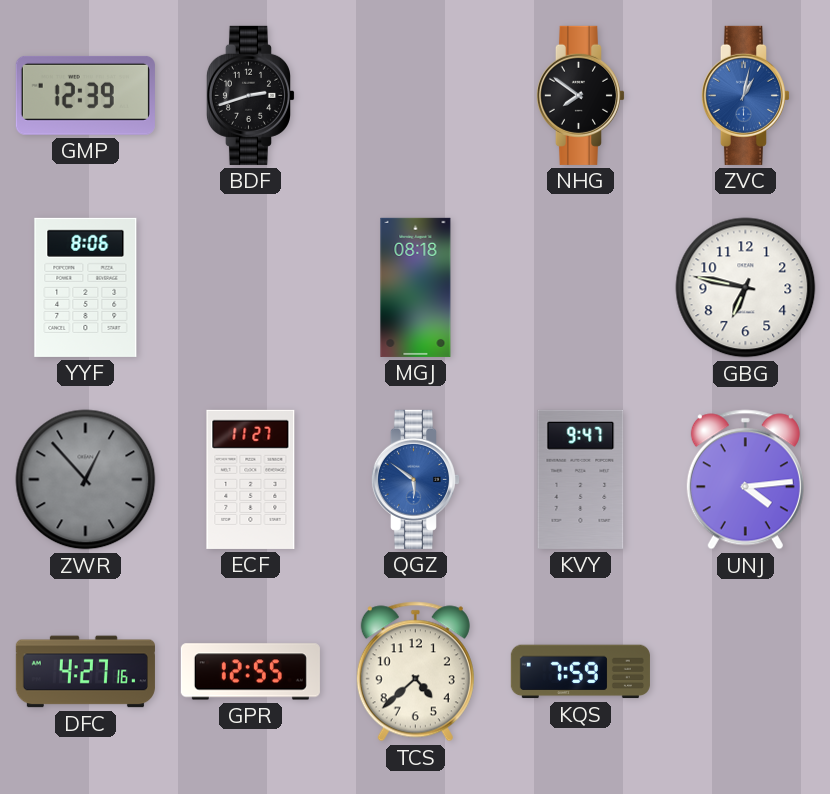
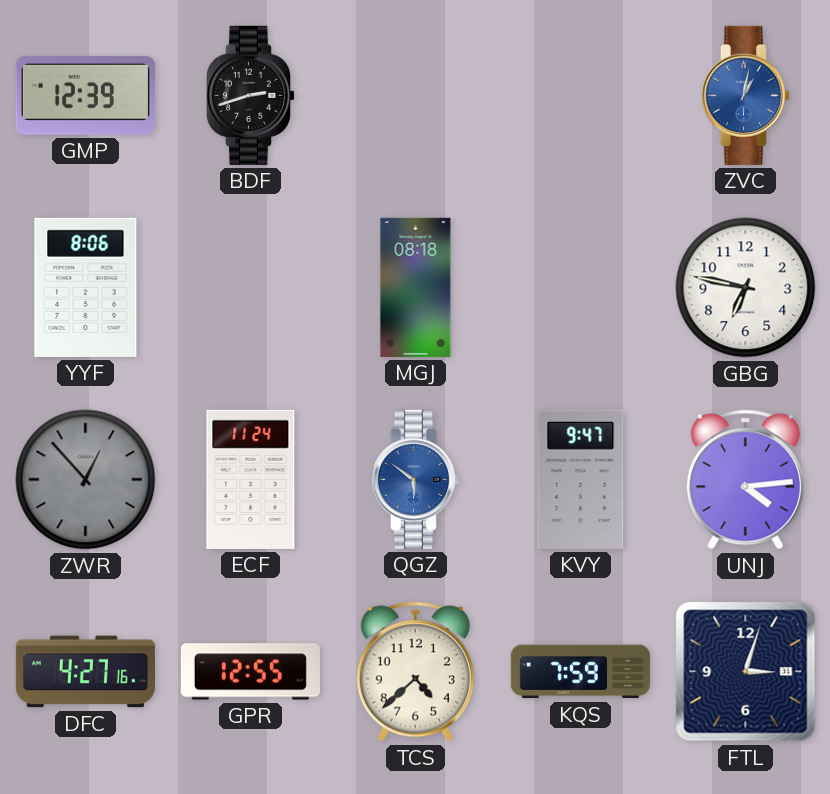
NHG: 7:51 -> none (580, 95)
ECF: 11:27 -> 11:24 (251, 479)
FTL: none -> 3:03 (746, 672)
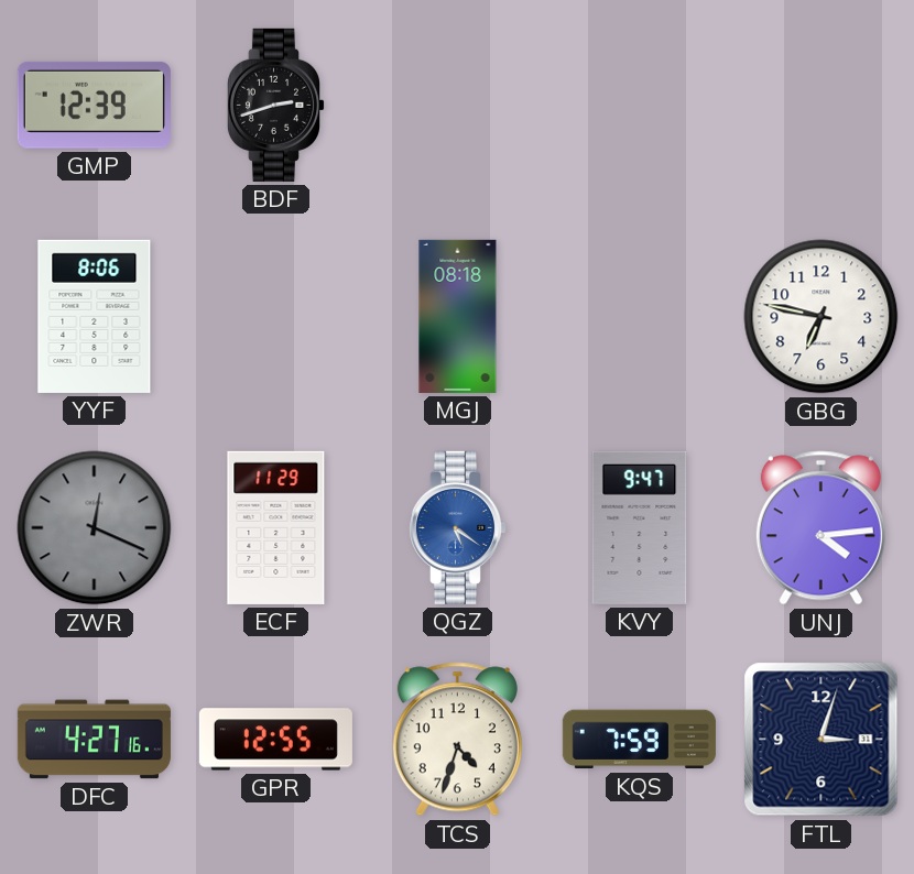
ZVC: 1:02 -> none (745, 95)
ZWR: 12:53 -> 12:19 (95, 528)
ECF: 11:24 -> 11:29 (276, 527)
QGZ: 5:51 -> 5:21 (457, 527)
TCS: 4:38 -> 4:33 (457, 740)
